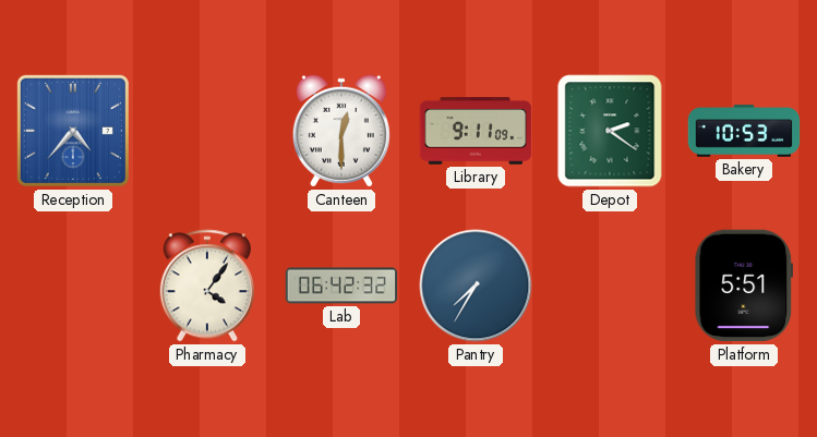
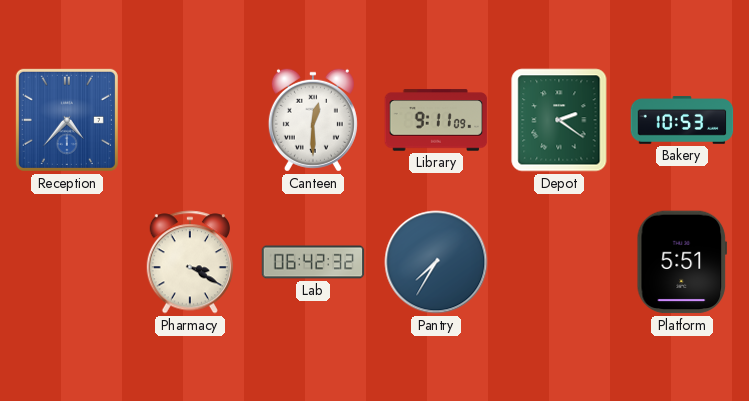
Pharmacy: 4:06 -> 3:20 (189, 262)
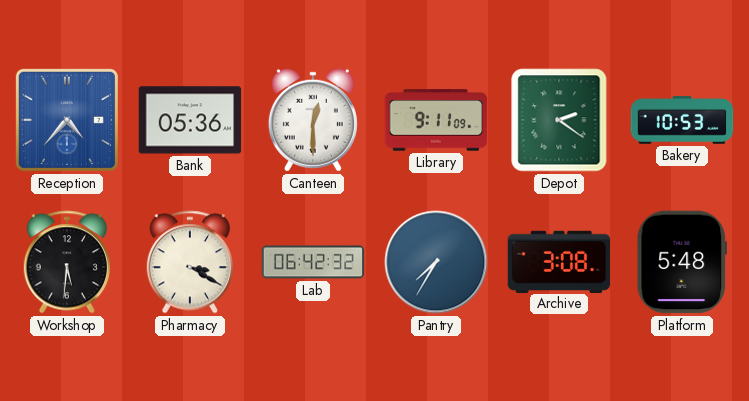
Bank: none -> 05:36 (190, 120)
Workshop: none -> 5:31 (66, 262)
Archive: none -> 3:08 (559, 261)
Platform: 5:51 -> 5:48 (681, 262)
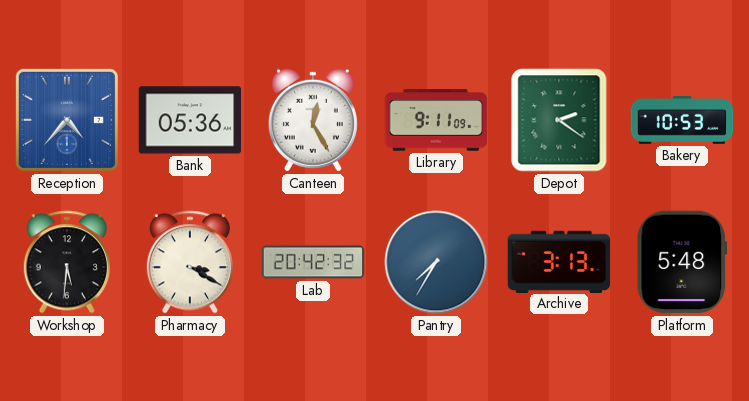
Canteen: 12:30 -> 12:25 (313, 120)
Lab: 06:42 -> 20:42 (313, 262)
Archive: 3:08 -> 3:13 (559, 261)
